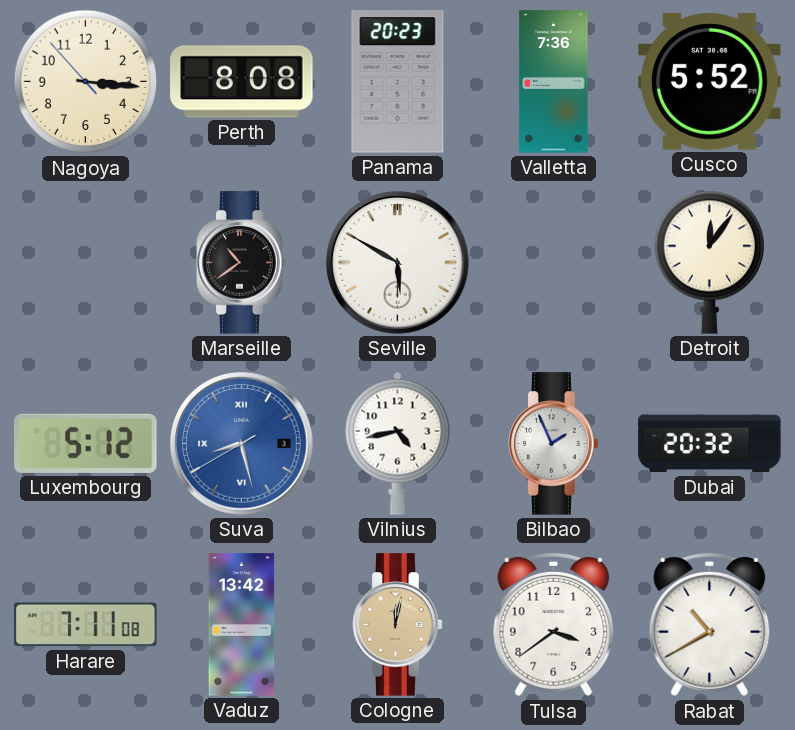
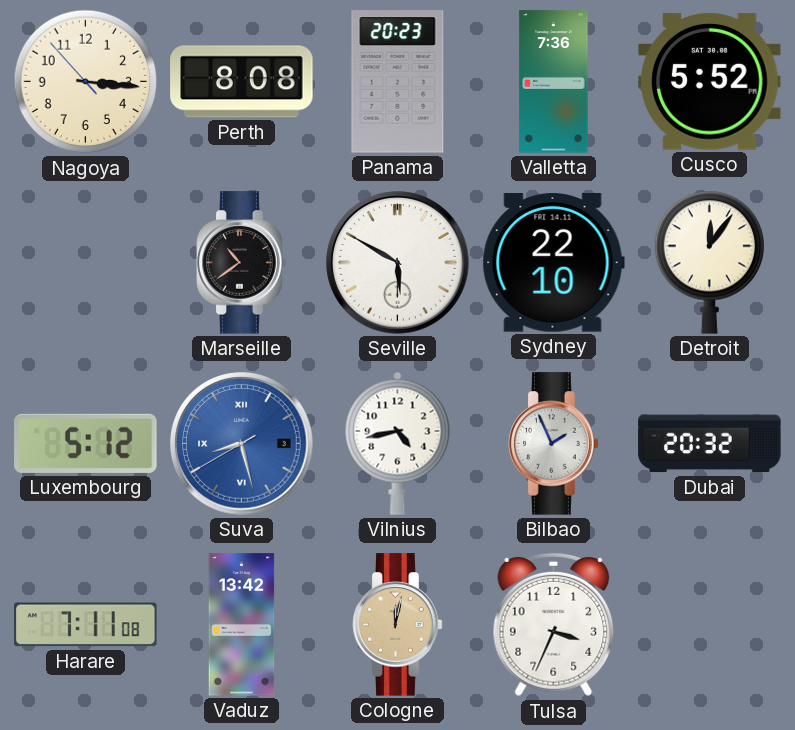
Sydney: none -> 22:10 (553, 263)
Tulsa: 3:39 -> 3:34 (554, 625)
Rabat: 10:40 -> none (710, 625)
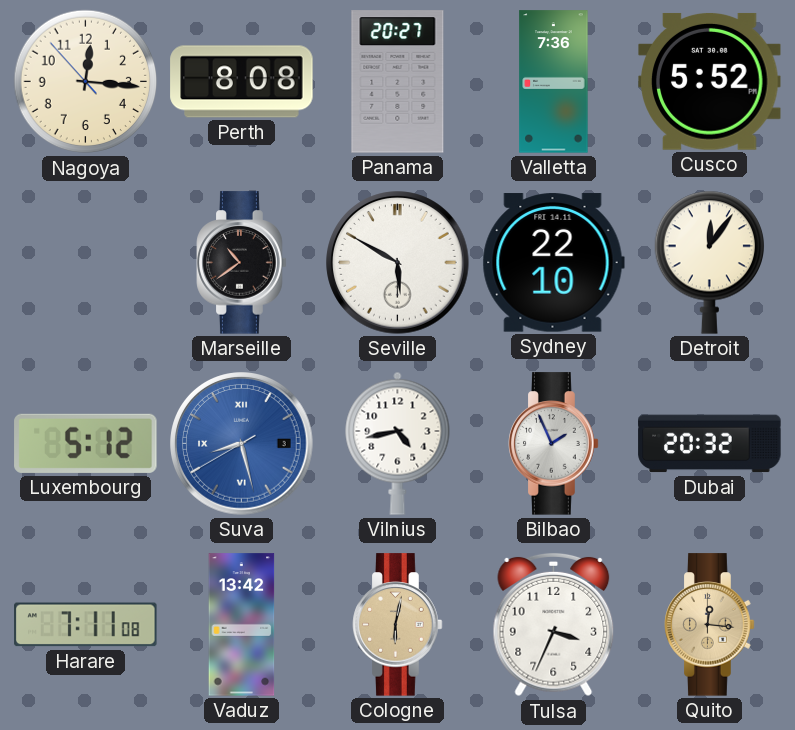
Nagoya: 3:15 -> 12:15 (86, 82)
Panama: 20:23 -> 20:27 (398, 82)
Cologne: 12:02 -> 6:02 (398, 625)
Quito: none -> 12:16 (710, 625)
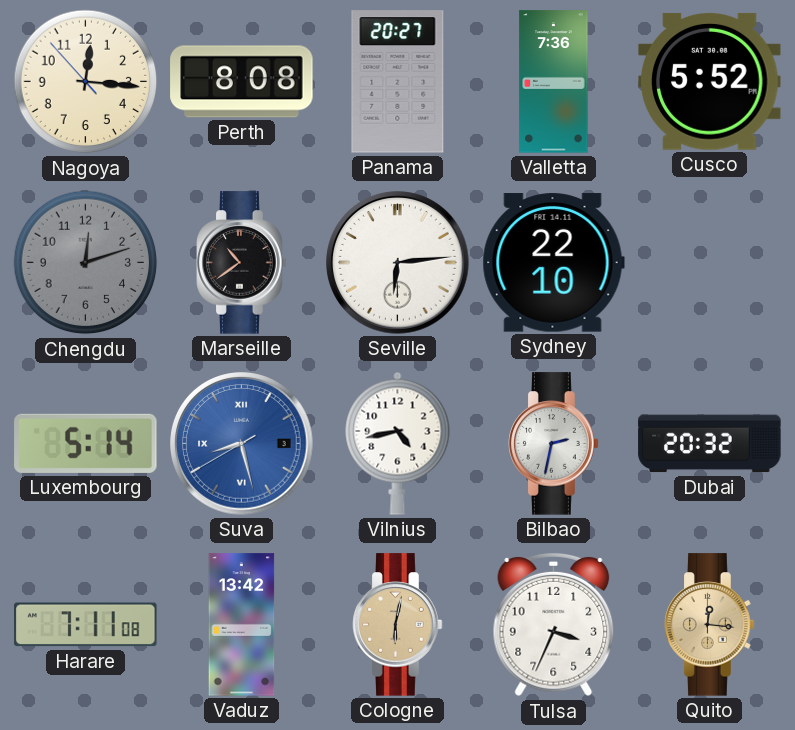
Chengdu: none -> 12:12 (86, 263)
Seville: 5:50 -> 6:14 (398, 263)
Detroit: 12:06 -> none (709, 262)
Luxembourg: 5:12 -> 5:14 (86, 443)
Bilbao: 1:56 -> 2:32 (554, 444)
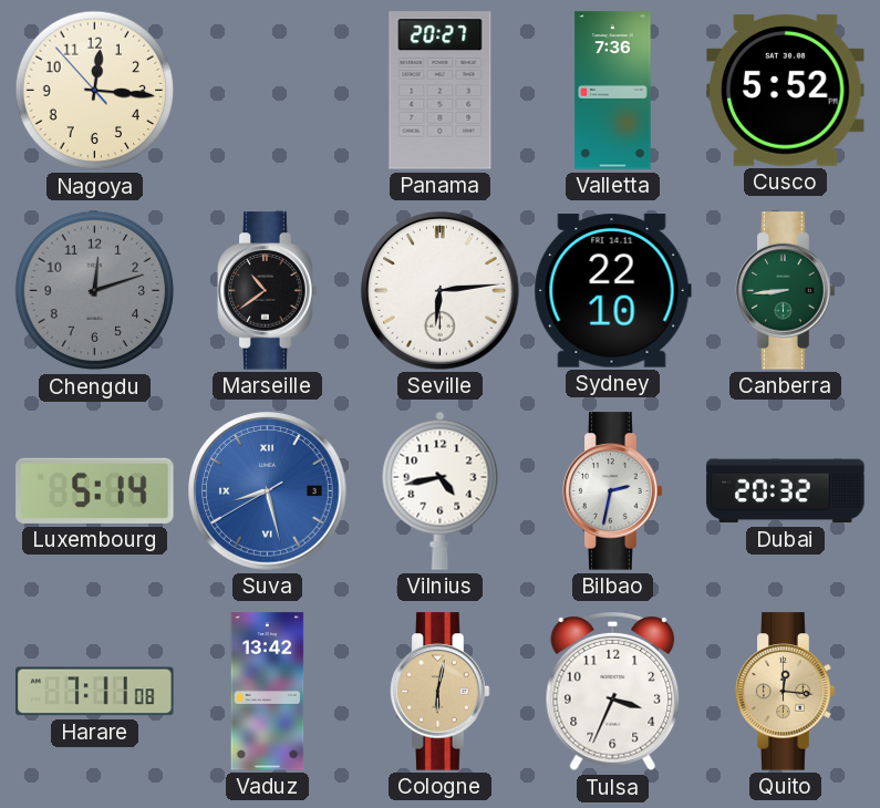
Perth: 8:08 -> none (242, 82)
Canberra: none -> 8:44 (786, 291)
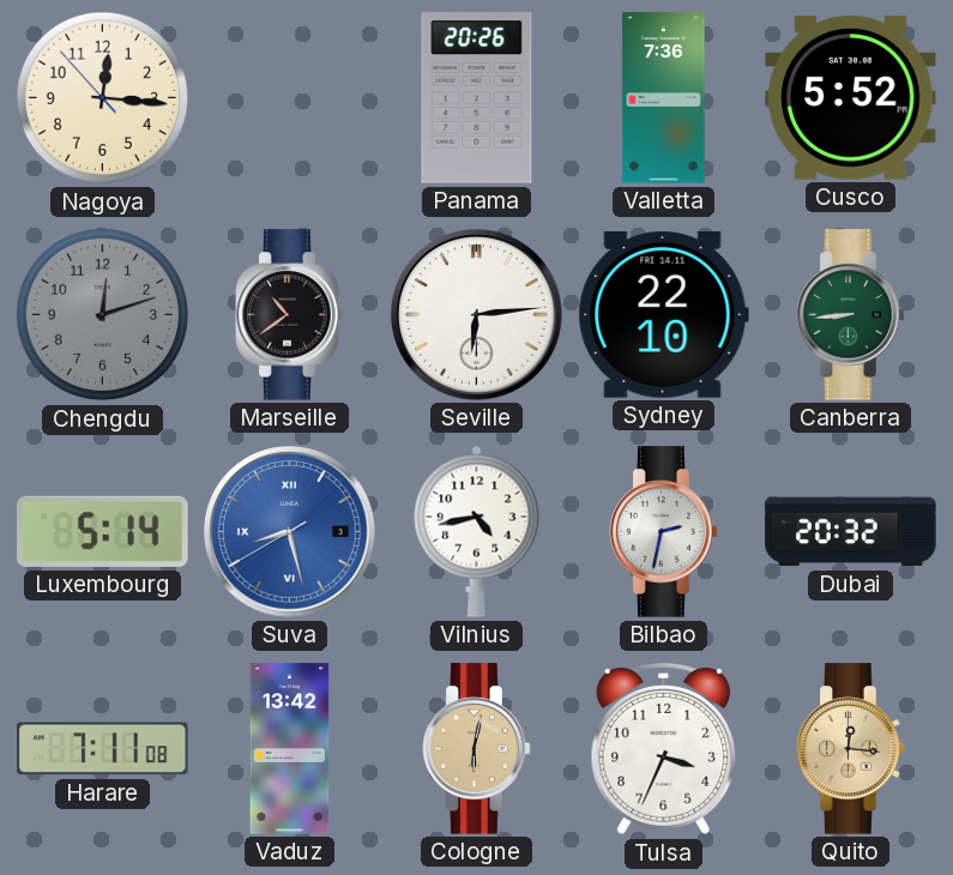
Panama: 20:27 -> 20:26 (477, 98)
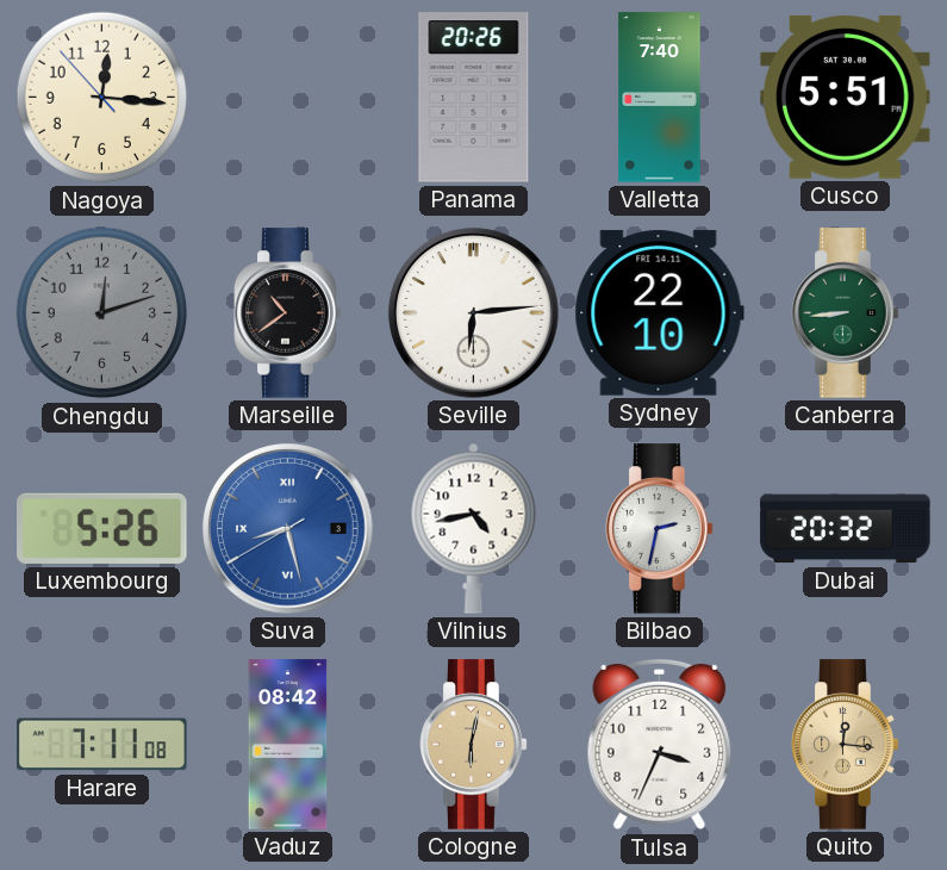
Valletta: 7:36 -> 7:40 (660, 98)
Cusco: 5:52 -> 5:51 (846, 97)
Luxembourg: 5:14 -> 5:26 (102, 528)
Vaduz: 13:42 -> 08:42 (288, 745)
